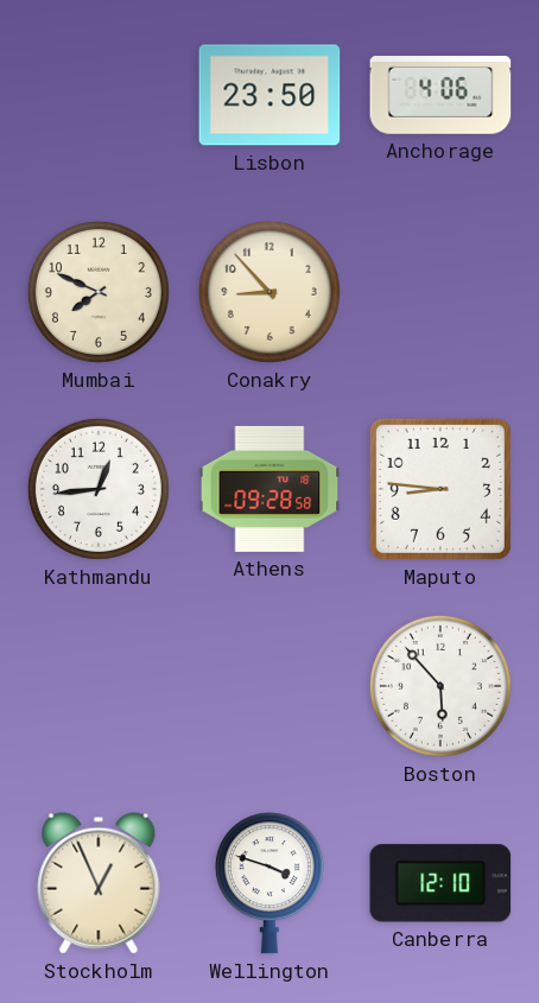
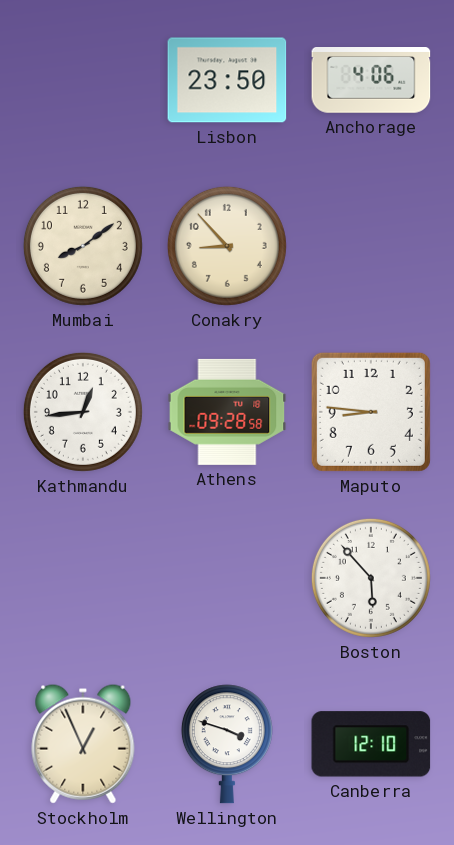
Mumbai: 7:49 -> 8:09 (83, 246)
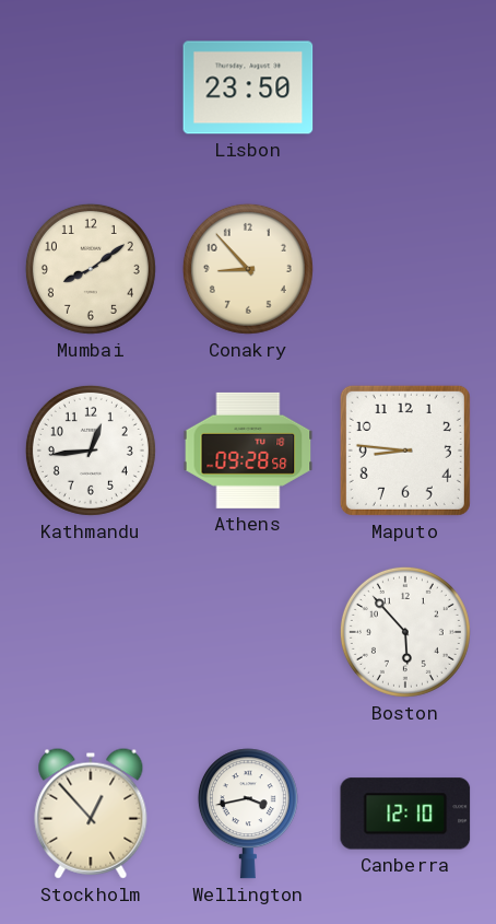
Anchorage: 4:06 -> none (371, 81)
Stockholm: 12:56 -> 12:53 (91, 814)
Wellington: 3:48 -> 3:43 (248, 814)
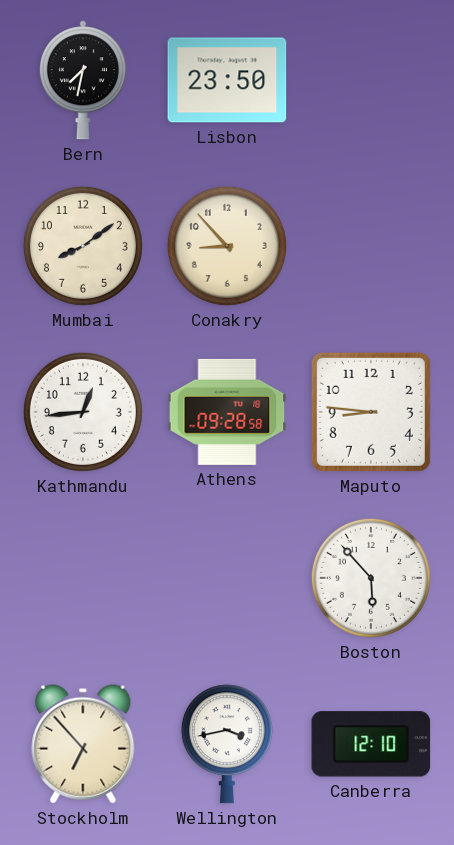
Bern: none -> 7:32 (83, 80)
Stockholm: 12:53 -> 6:53 (83, 744)
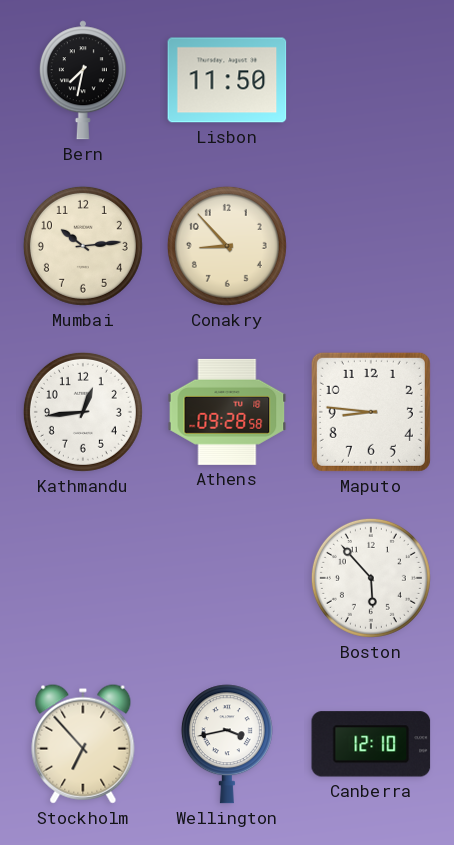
Lisbon: 23:50 -> 11:50 (227, 80)
Mumbai: 8:09 -> 10:14 (83, 246)
